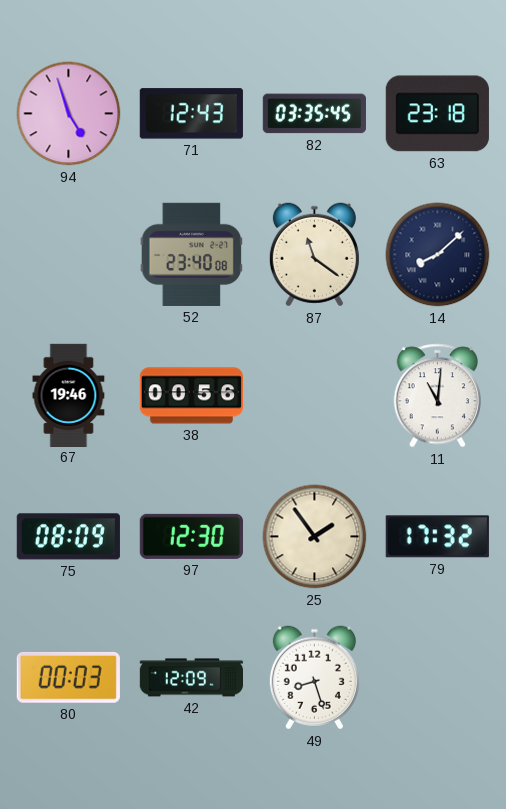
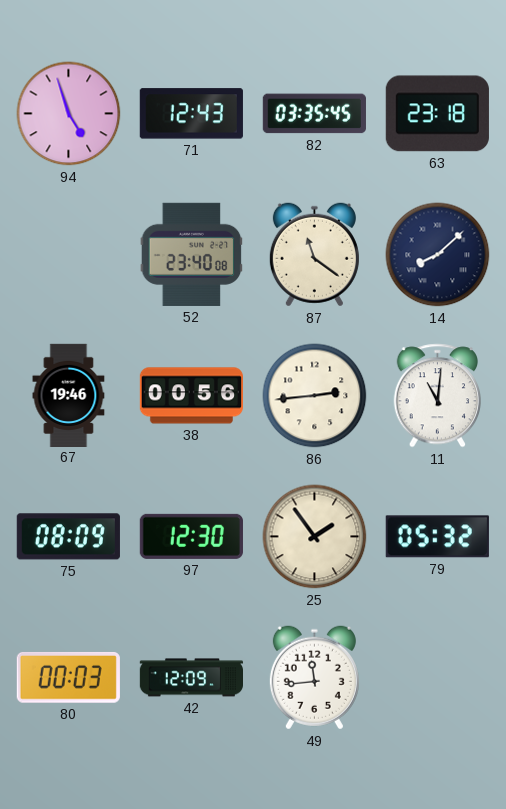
86: none -> 2:44 (315, 396)
79: 17:32 -> 05:32 (437, 537)
49: 8:27 -> 11:44 (314, 678)
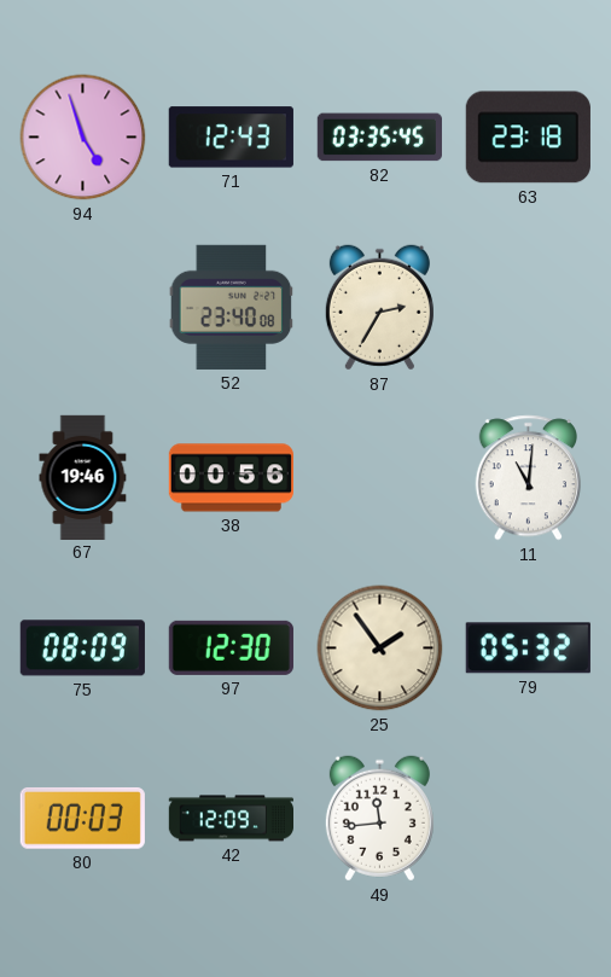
87: 11:21 -> 2:35 (379, 308)
14: 8:08 -> none (438, 255)
86: 2:44 -> none (315, 396)
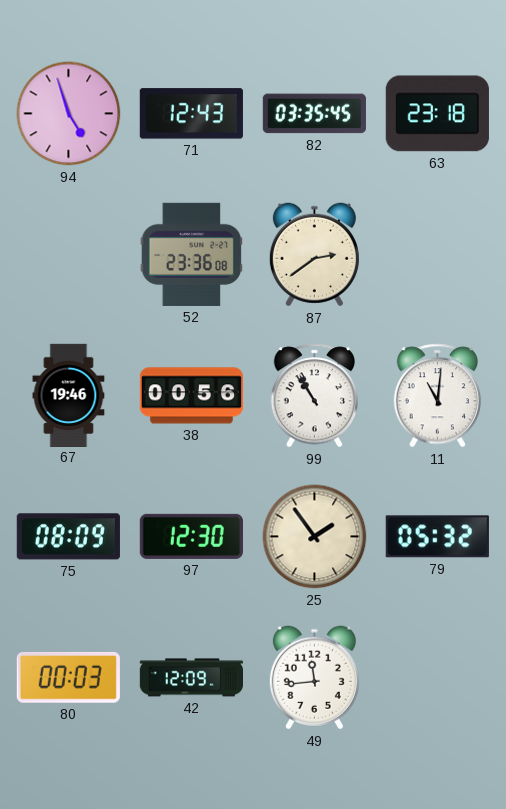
52: 23:40 -> 23:36 (192, 254)
87: 2:35 -> 2:39 (314, 255)
99: none -> 10:55 (314, 396)
